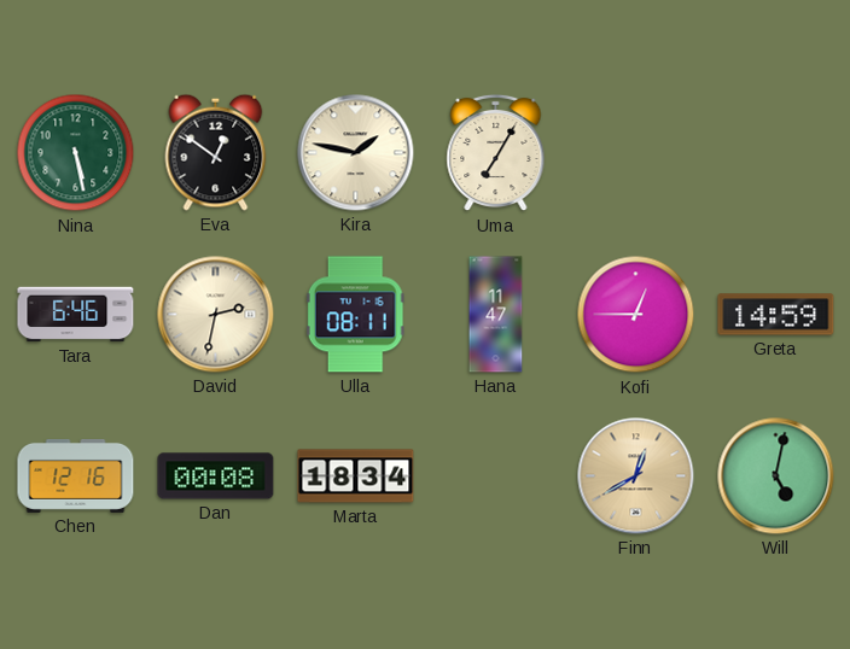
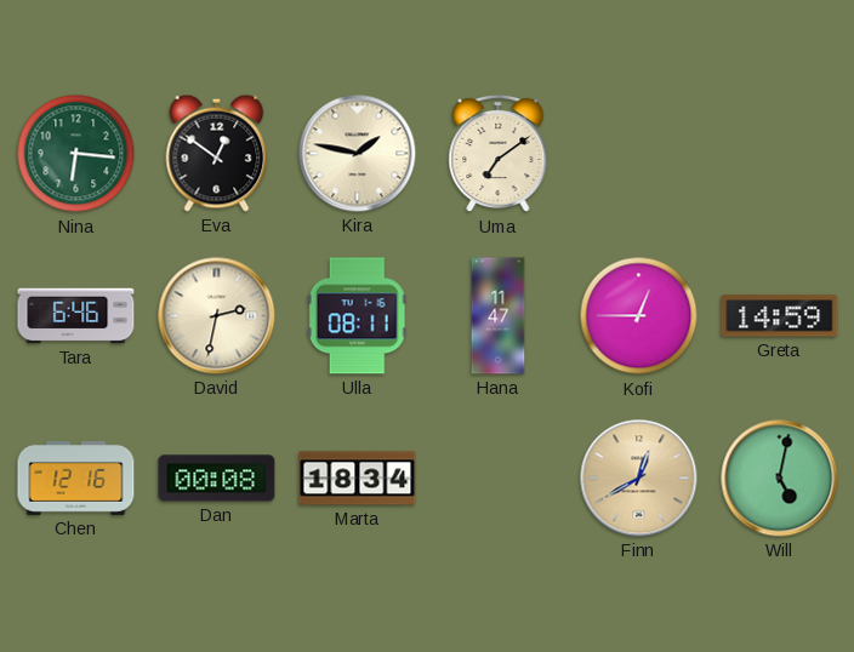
Nina: 5:28 -> 6:16 (76, 154)
Uma: 7:05 -> 7:09 (499, 154)
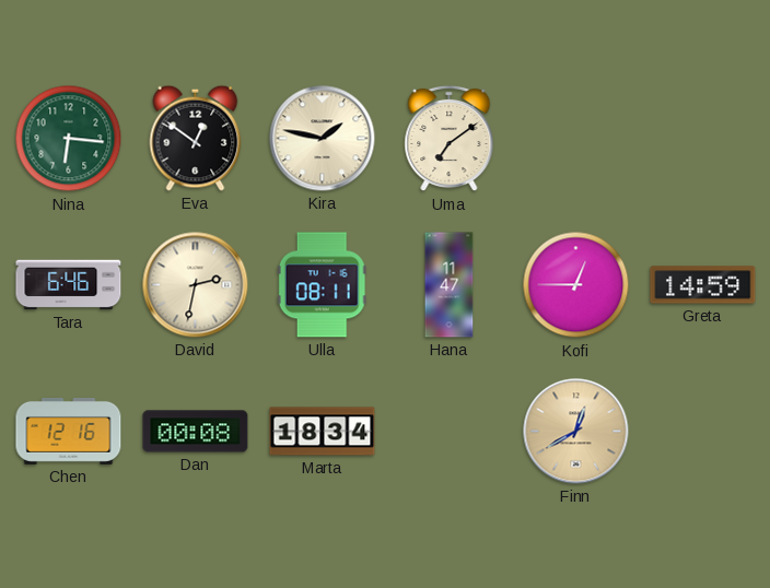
Will: 5:02 -> none (780, 479)
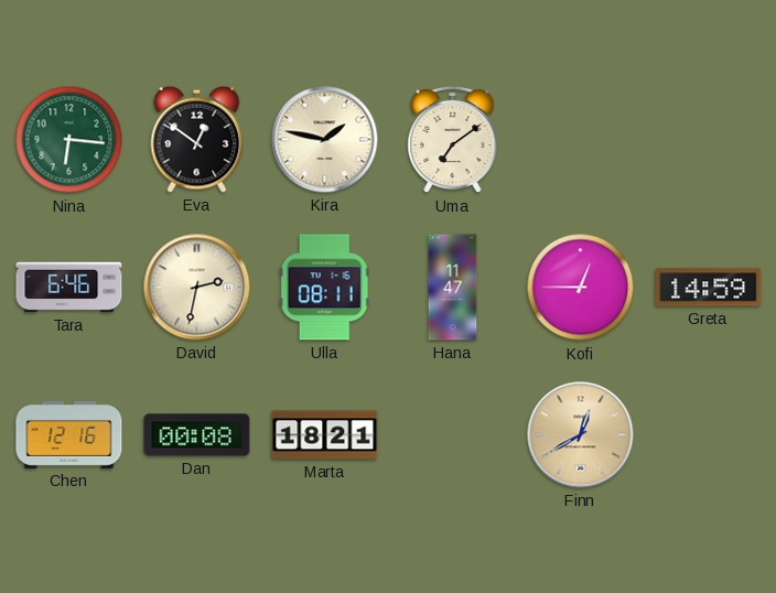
Marta: 18:34 -> 18:21 (325, 435)
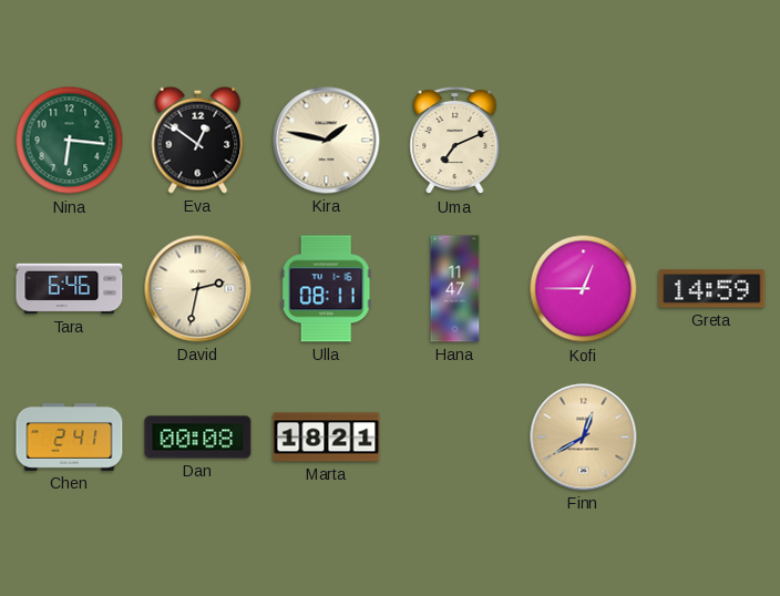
Uma: 7:09 -> 7:11 (455, 141)
Chen: 12:16 -> 2:41 (70, 436)
